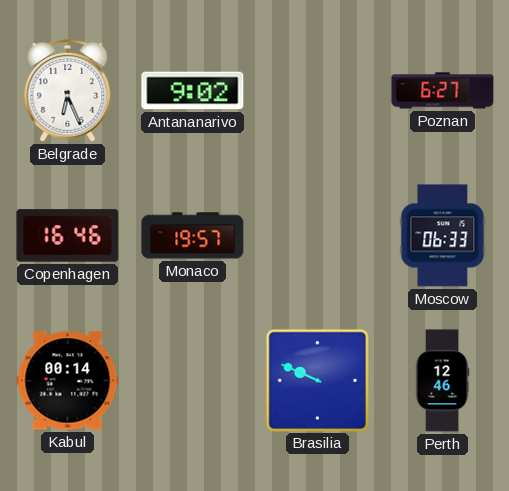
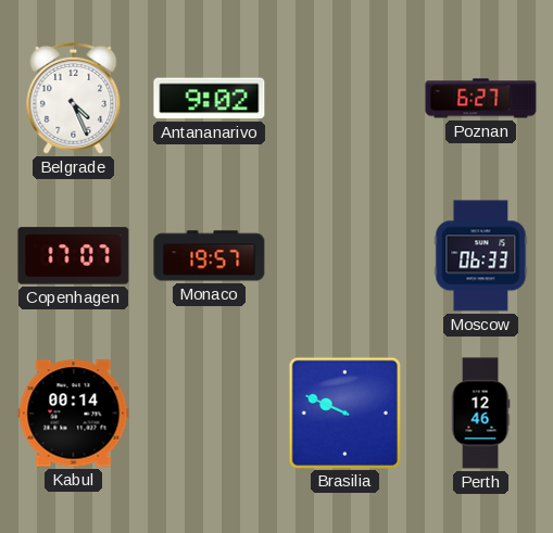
Belgrade: 6:26 -> 4:26 (74, 98)
Copenhagen: 16:46 -> 17:07 (74, 256)
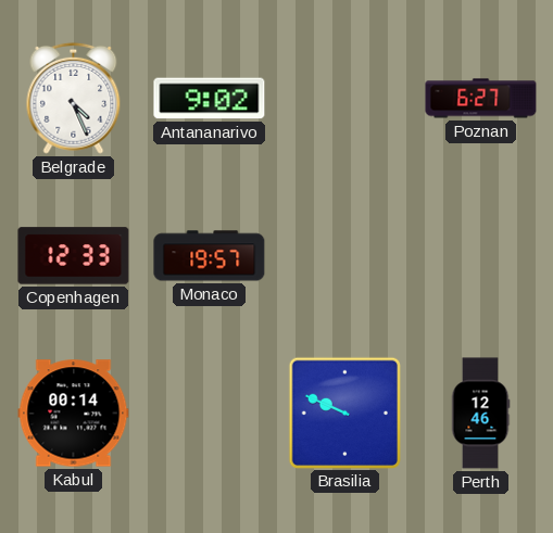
Copenhagen: 17:07 -> 12:33 (74, 256)
Moscow: 06:33 -> none (481, 256)
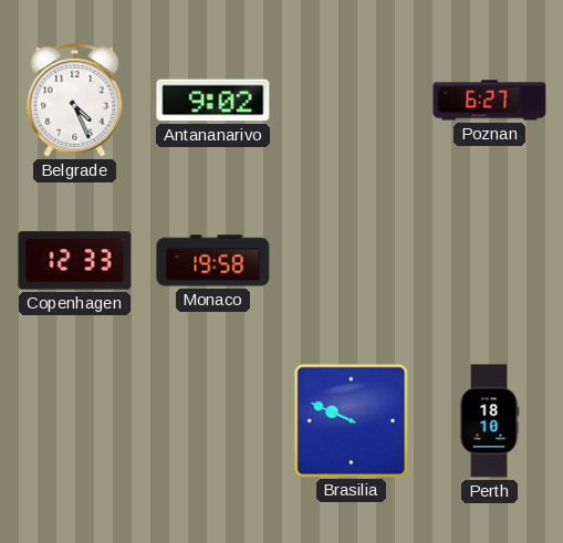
Monaco: 19:57 -> 19:58 (213, 261)
Kabul: 00:14 -> none (74, 414)
Perth: 12:46 -> 18:10 (489, 421)
